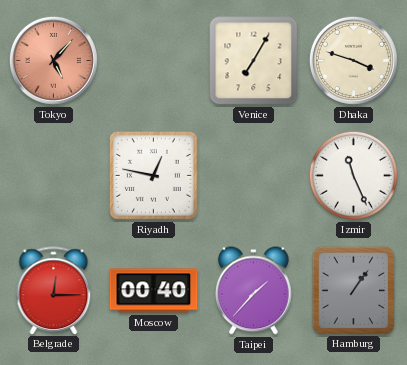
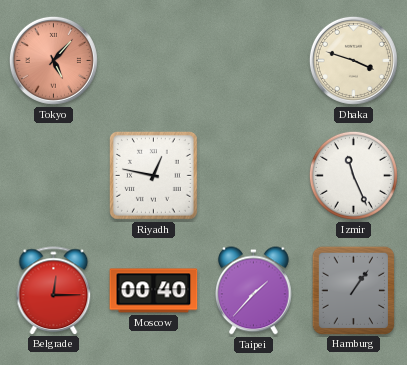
Venice: 7:05 -> none (254, 61)
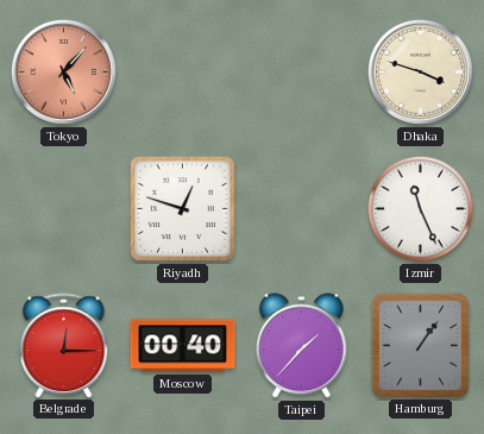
Riyadh: 12:47 -> 12:48 (182, 208)
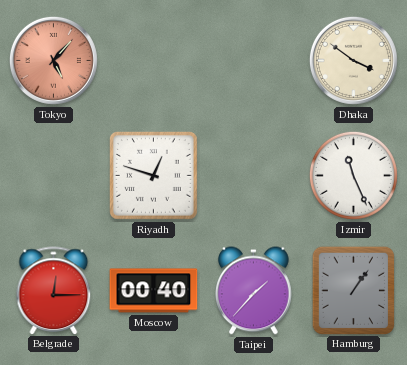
Dhaka: 3:48 -> 3:51 (353, 60)
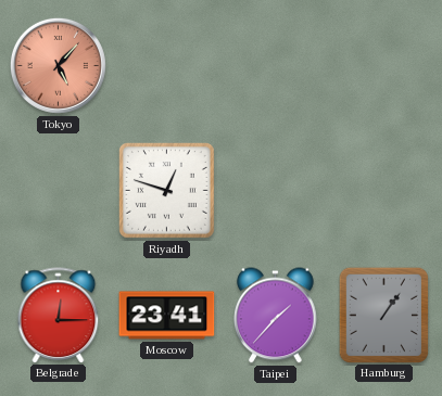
Dhaka: 3:51 -> none (353, 60)
Izmir: 11:26 -> none (353, 175)
Moscow: 00:40 -> 23:41 (167, 316)
